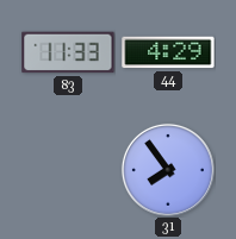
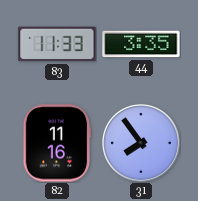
44: 4:29 -> 3:35 (141, 44)
82: none -> 11:16 (57, 143)
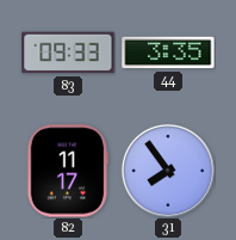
83: 11:33 -> 09:33 (68, 53)
82: 11:16 -> 11:17 (68, 171)
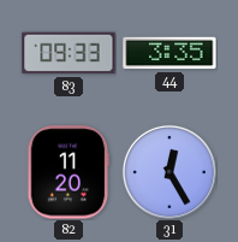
82: 11:17 -> 11:20 (69, 172)
31: 7:54 -> 12:25 (169, 172)
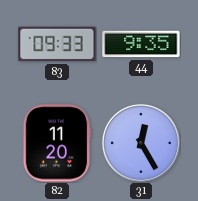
44: 3:35 -> 9:35 (141, 44)
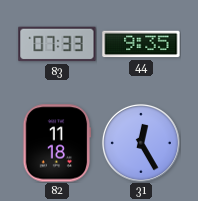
83: 09:33 -> 07:33 (57, 44)
82: 11:20 -> 11:18 (57, 143)
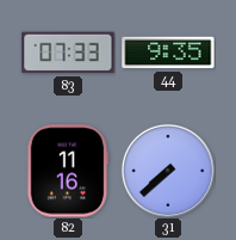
82: 11:18 -> 11:16 (68, 171)
31: 12:25 -> 7:38 (168, 171)
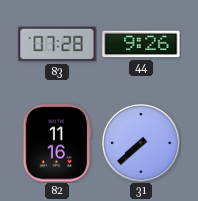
83: 07:33 -> 07:28 (57, 44)
44: 9:35 -> 9:26 (141, 44)
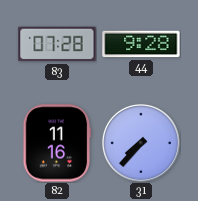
44: 9:26 -> 9:28 (141, 44)
31: 7:38 -> 7:37 (141, 143)
